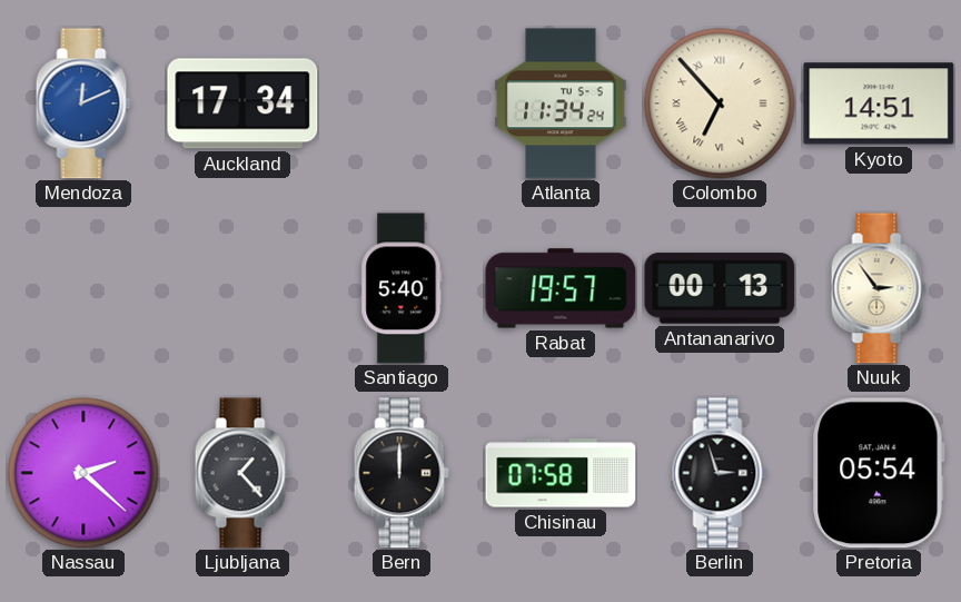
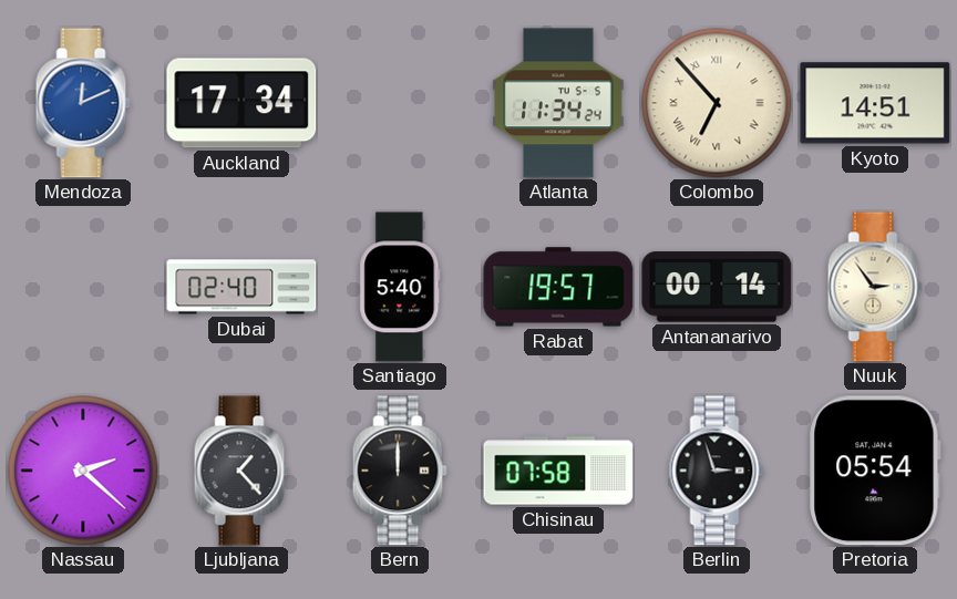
Dubai: none -> 02:40 (241, 287)
Antananarivo: 00:13 -> 00:14 (717, 287)
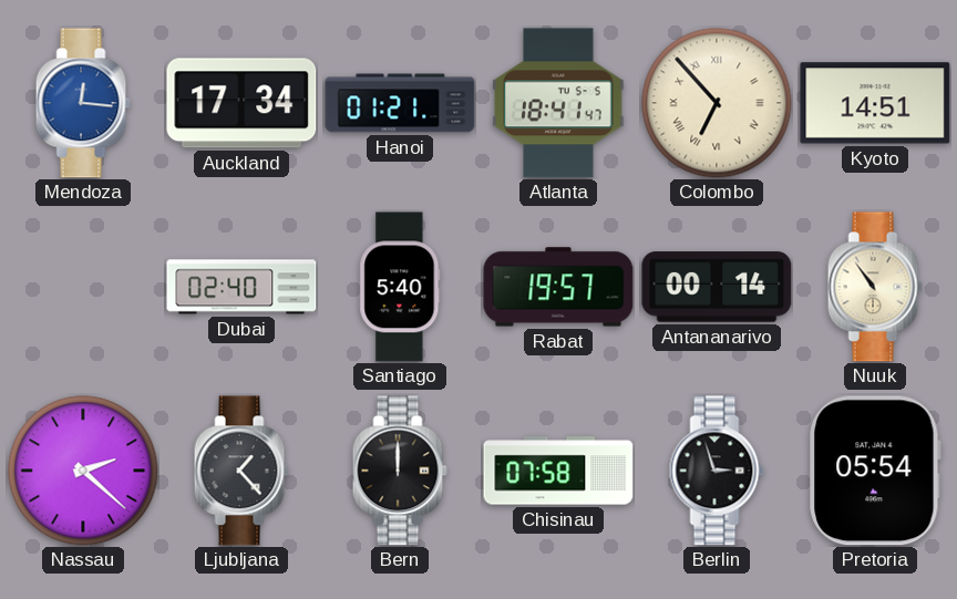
Mendoza: 12:11 -> 12:16 (83, 103)
Hanoi: none -> 01:21 (400, 103)
Atlanta: 11:34 -> 18:41 (558, 103)
Nuuk: 2:54 -> 10:54 (875, 287)
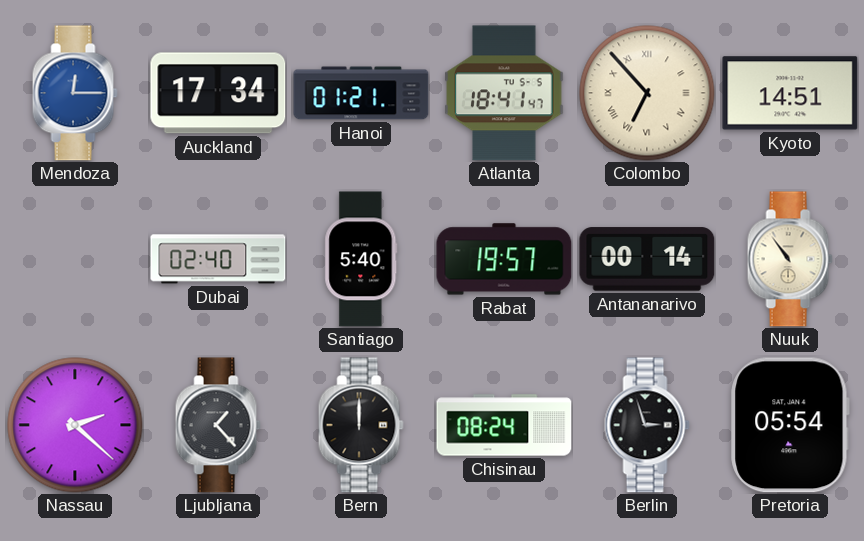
Mendoza: 12:16 -> 12:15 (75, 93)
Chisinau: 07:58 -> 08:24 (504, 425)
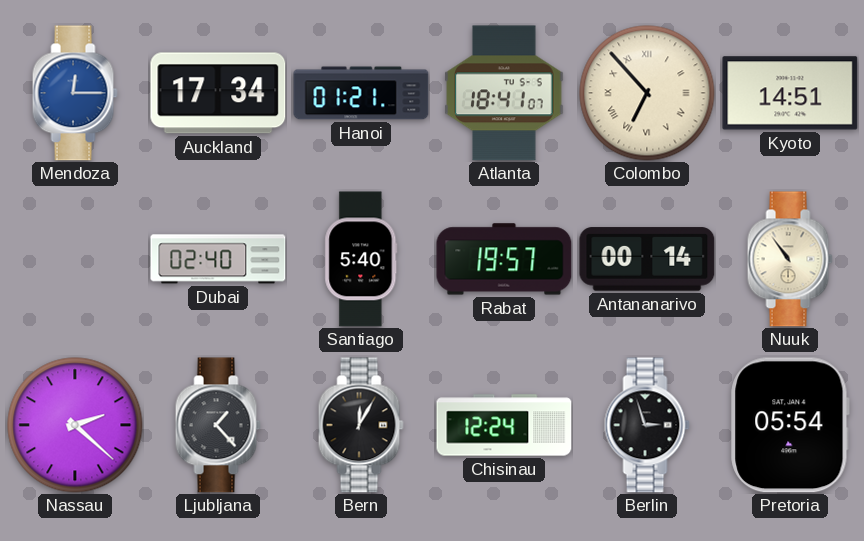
Atlanta: 18:41:47 -> 18:41:07 (504, 93)
Bern: 12:00 -> 12:05 (361, 425)
Chisinau: 08:24 -> 12:24 (504, 425)
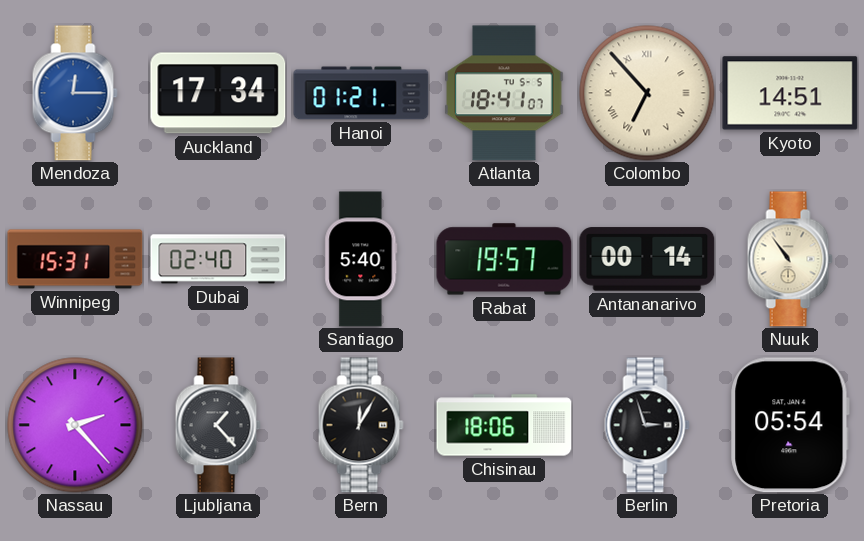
Winnipeg: none -> 15:31 (75, 259)
Nassau: 2:22 -> 2:23 (75, 425)
Chisinau: 12:24 -> 18:06 (504, 425)
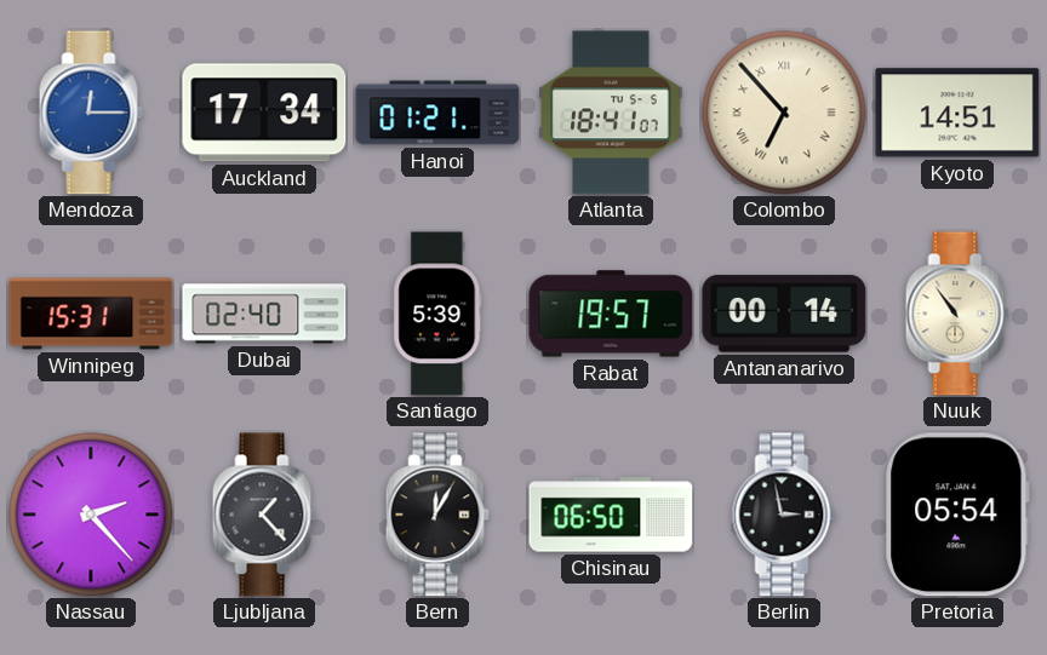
Santiago: 5:40 -> 5:39 (437, 314)
Chisinau: 18:06 -> 06:50 (611, 515)
Berlin: 2:57 -> 2:58 (784, 515)
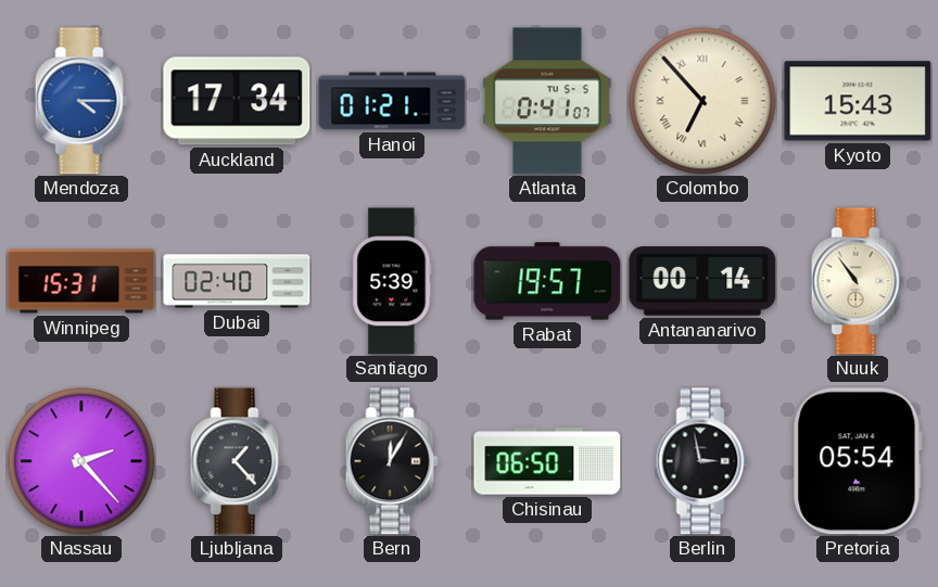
Mendoza: 12:15 -> 4:15 (81, 101)
Atlanta: 18:41 -> 0:41 (547, 101)
Kyoto: 14:51 -> 15:43 (858, 101)
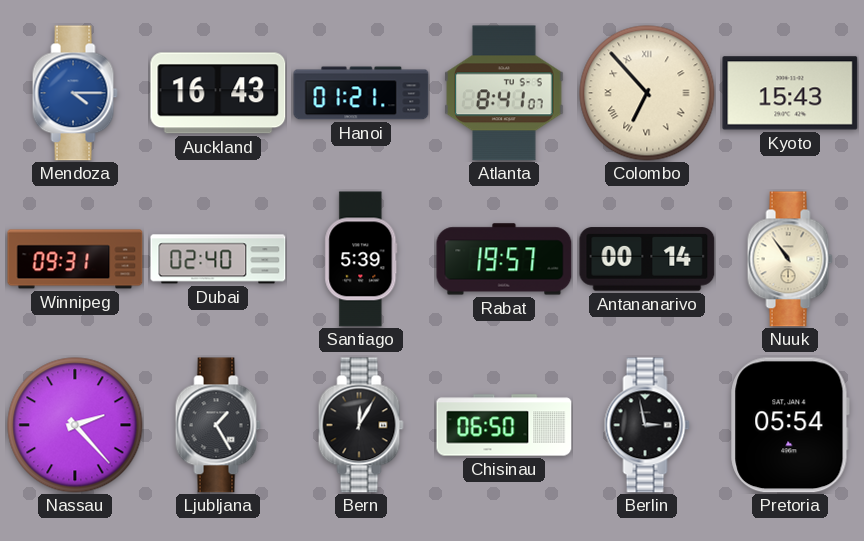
Auckland: 17:34 -> 16:43 (218, 93)
Atlanta: 0:41 -> 8:41 (504, 93)
Winnipeg: 15:31 -> 09:31 (75, 259)
Ljubljana: 1:23 -> 1:25 (218, 425)
